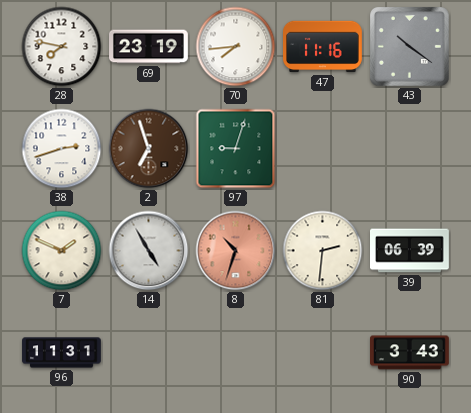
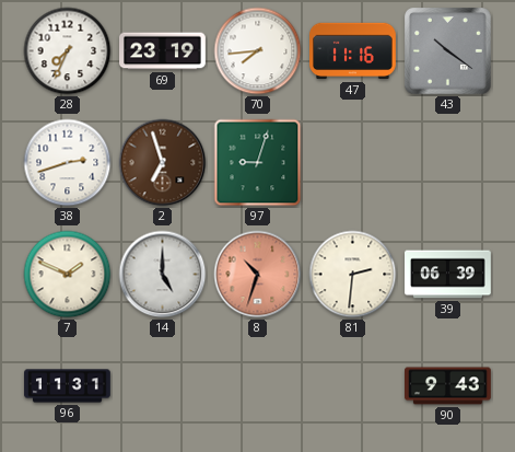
28: 7:47 -> 7:34 (68, 51)
14: 4:55 -> 5:00 (163, 275)
90: 3:43 -> 9:43 (448, 386)
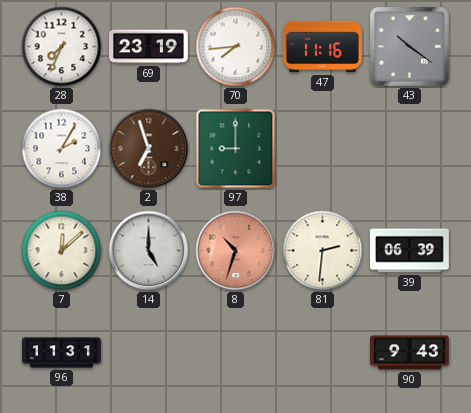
38: 2:42 -> 2:05 (62, 149)
97: 9:03 -> 9:00 (236, 149)
7: 1:49 -> 12:08 (62, 251)
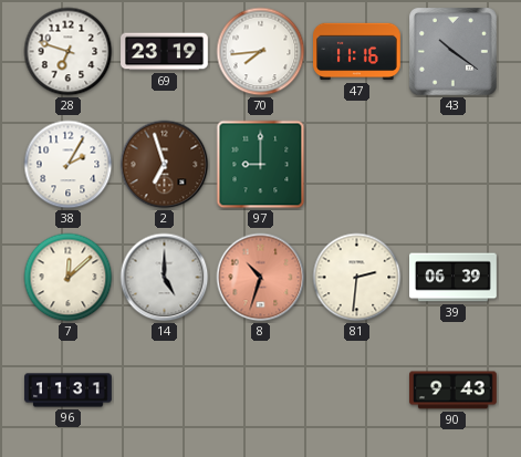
28: 7:34 -> 6:48 (69, 52)
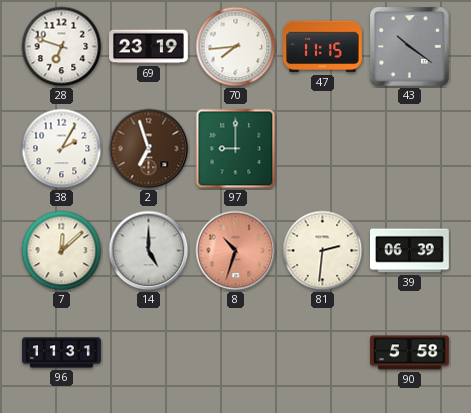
47: 11:16 -> 11:15 (323, 47)
90: 9:43 -> 5:58 (410, 353)
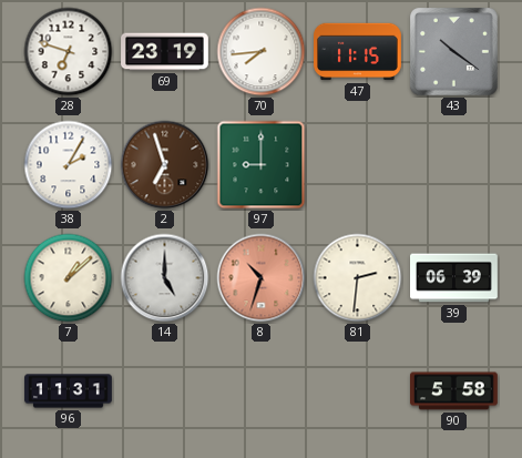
7: 12:08 -> 1:08 (69, 278)
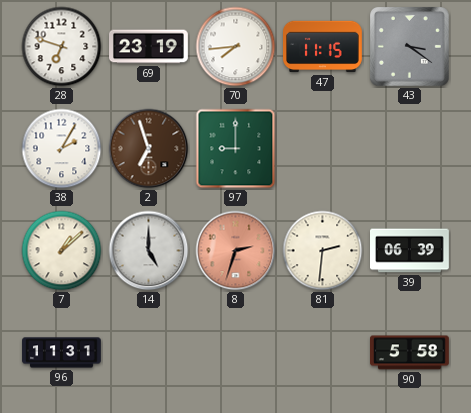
43: 10:21 -> 3:21 (409, 46)
8: 10:33 -> 2:33 (236, 251)
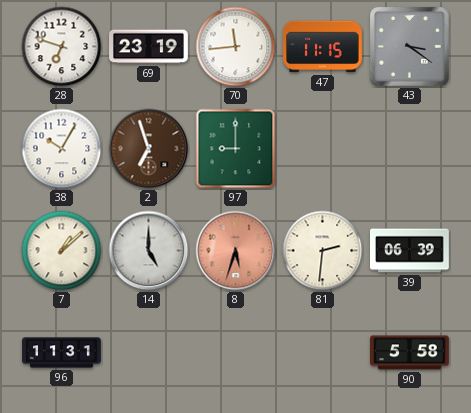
70: 7:44 -> 11:44 (236, 47)
38: 2:05 -> 10:05 (62, 149)
8: 2:33 -> 5:33 (236, 251)
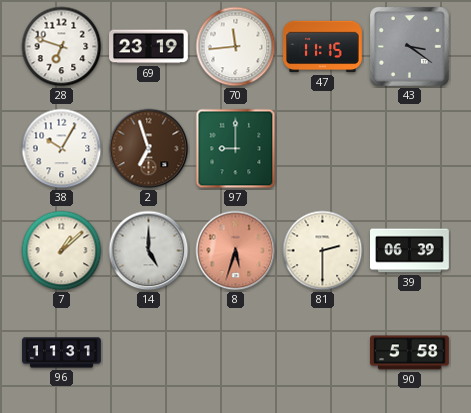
81: 2:31 -> 2:30 (323, 251)
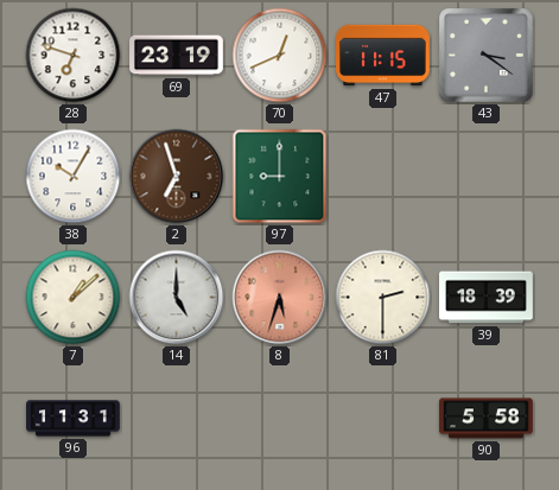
70: 11:44 -> 12:41 (280, 56)
39: 06:39 -> 18:39 (487, 298)
